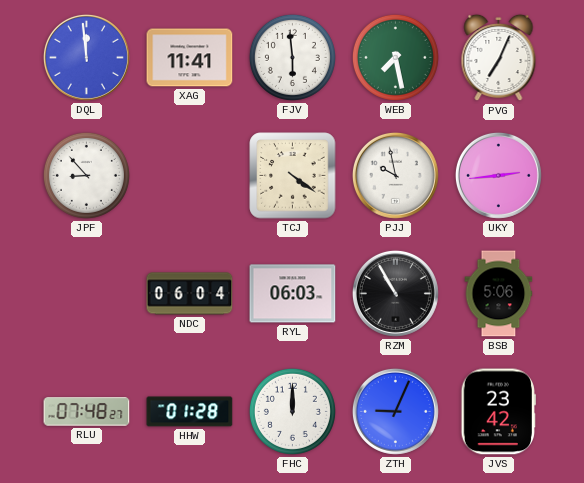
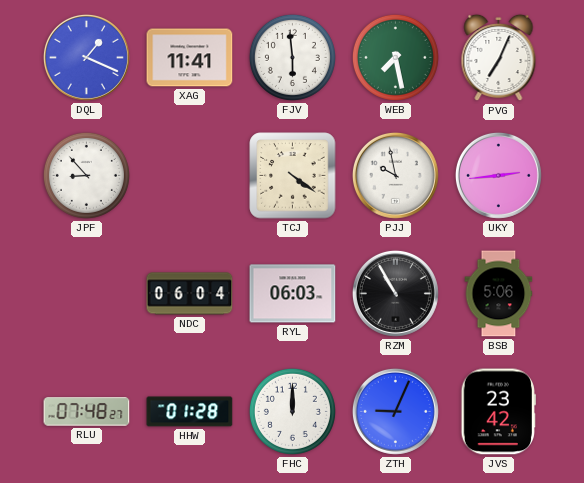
DQL: 11:59 -> 1:19 (86, 57)
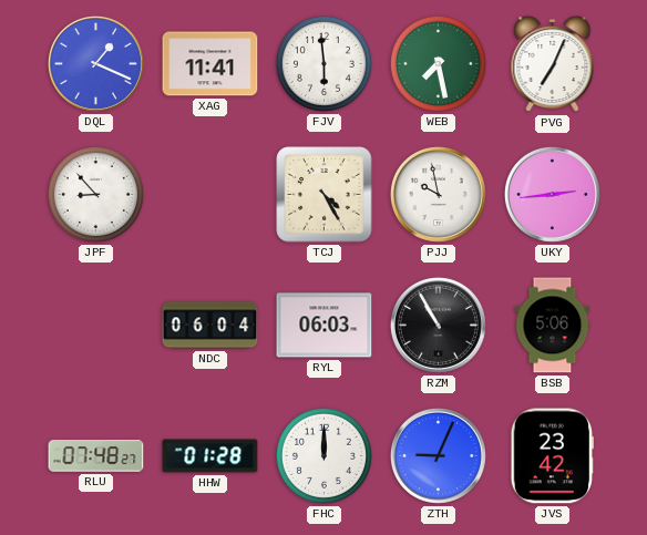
TCJ: 4:21 -> 4:25 (325, 195)
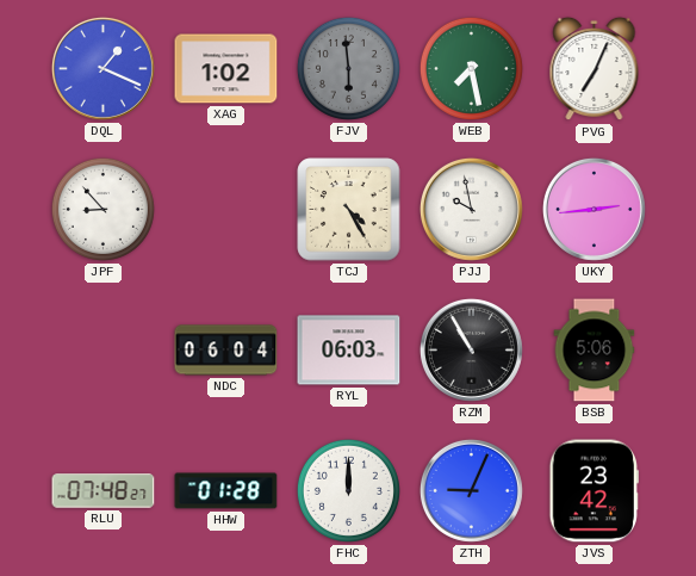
XAG: 11:41 -> 1:02 (226, 69)
FJV dial: white -> grey (348, 68)
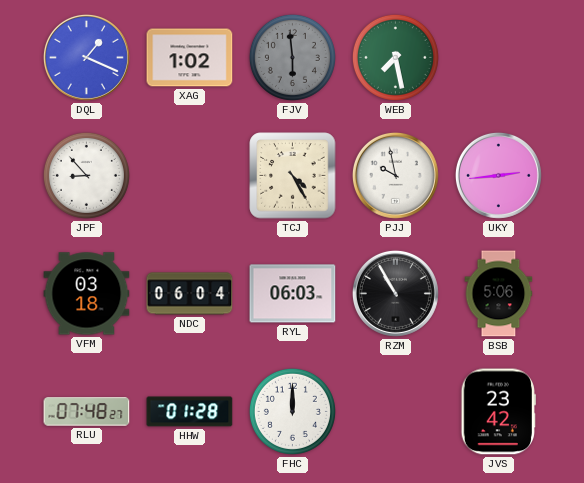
PVG: 7:04 -> none (595, 69)
VFM: none -> 03:18 (87, 294)
ZTH: 9:04 -> none (471, 490)
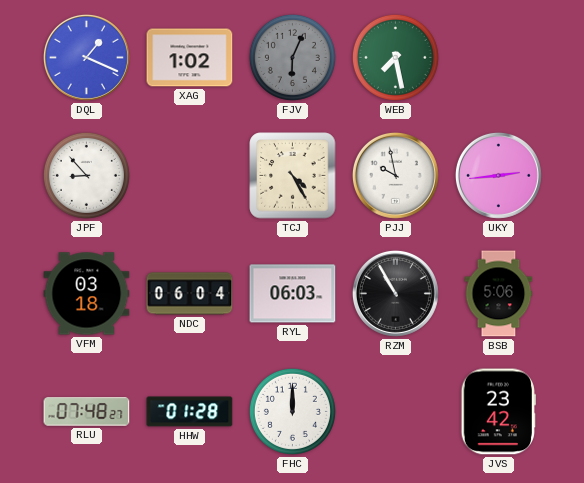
FJV: 5:59 -> 6:04 (292, 57)
